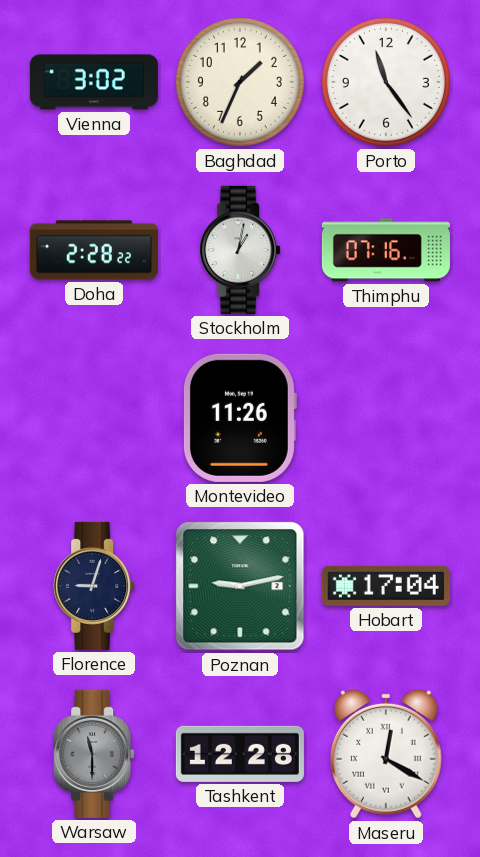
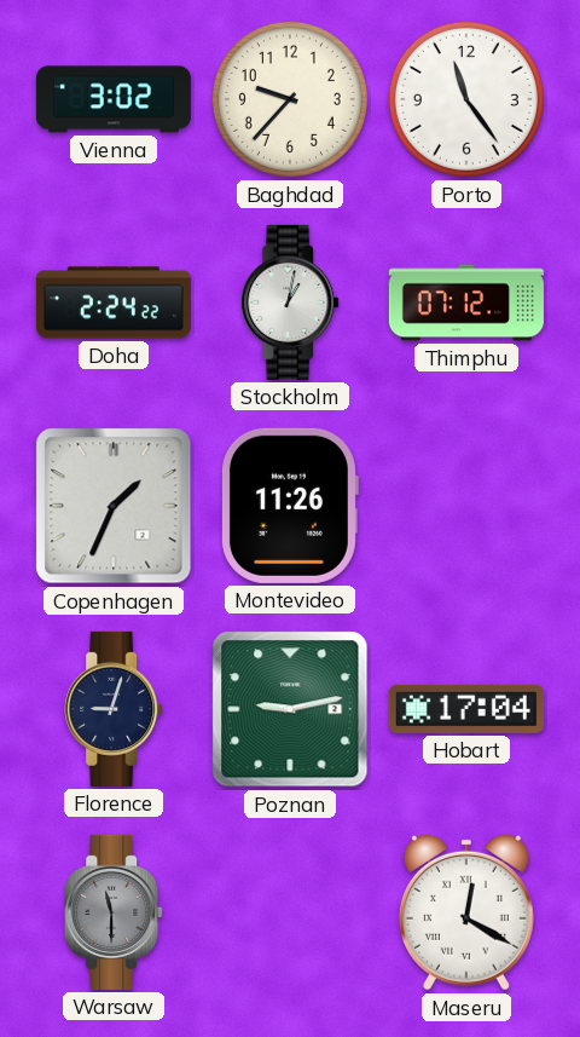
Baghdad: 1:34 -> 9:37 (290, 99)
Doha: 2:28 -> 2:24 (114, 303)
Thimphu: 07:16 -> 07:12 (466, 303)
Copenhagen: none -> 1:34 (114, 506)
Tashkent: 12:28 -> none (240, 754)
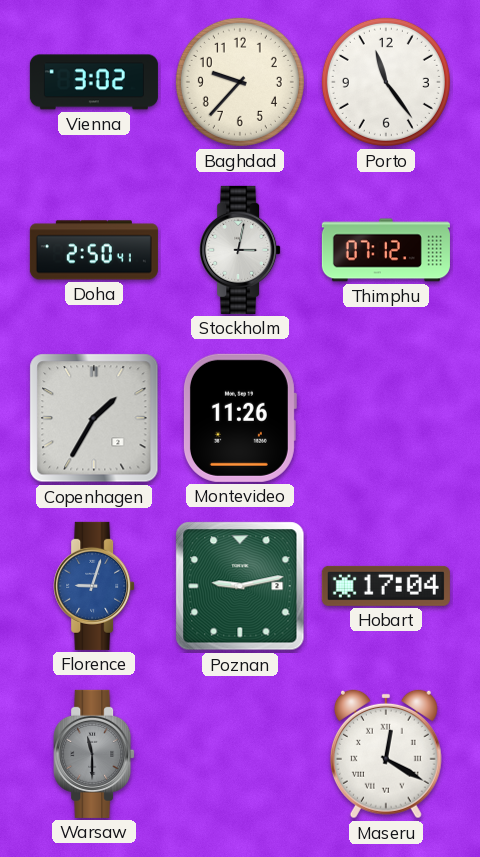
Doha: 2:24 -> 2:50 (94, 250)
Stockholm: 1:02 -> 3:02 (240, 250)
Copenhagen: 1:34 -> 1:35 (94, 418)
Florence dial: navy -> blue (94, 586)
